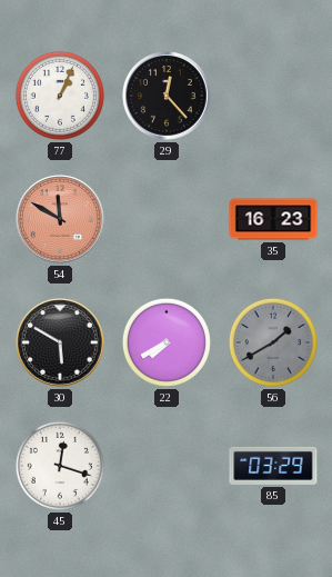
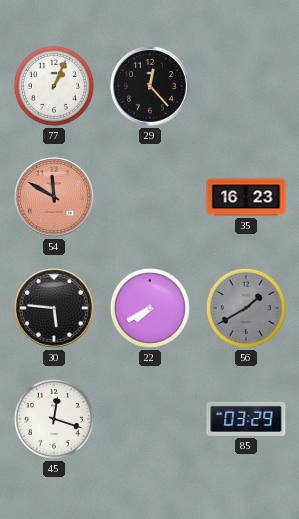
30: 5:50 -> 5:46 (54, 308)
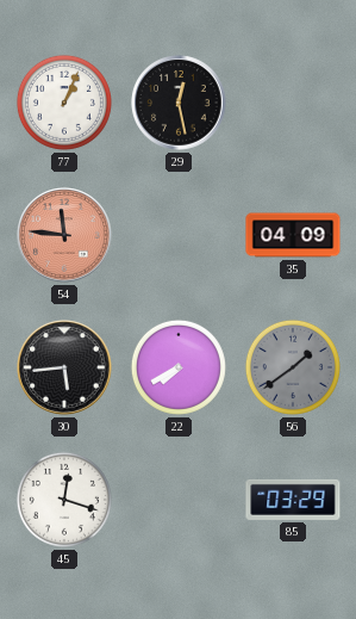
29: 12:23 -> 12:28 (179, 103)
54: 11:50 -> 11:46 (64, 235)
35: 16:23 -> 04:09 (293, 235)
30: 5:46 -> 5:44 (64, 367)
56: 1:40 -> 1:39 (293, 367)
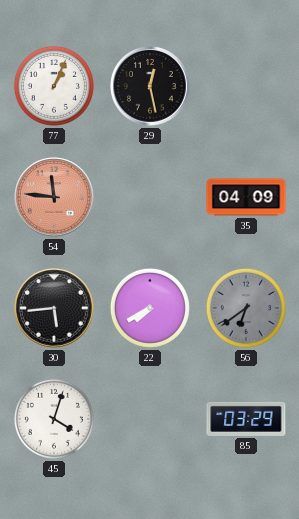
56: 1:39 -> 6:39 (246, 308)
45: 12:18 -> 4:03 (54, 419)
